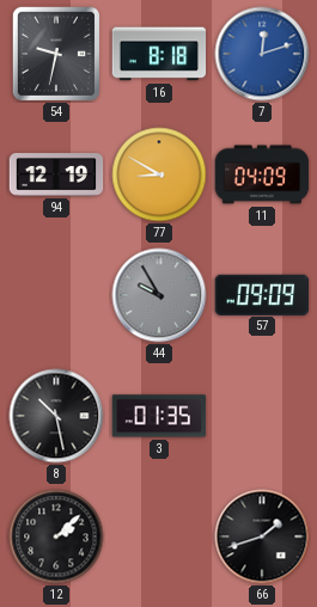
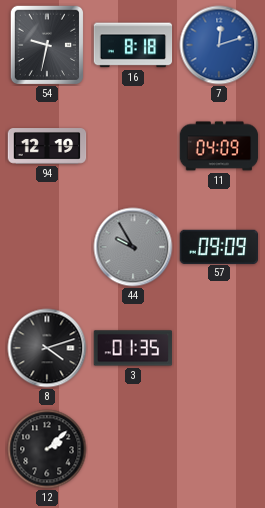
77: 8:50 -> none (159, 174)
8: 10:28 -> 4:12 (47, 348)
66: 1:42 -> none (262, 537)
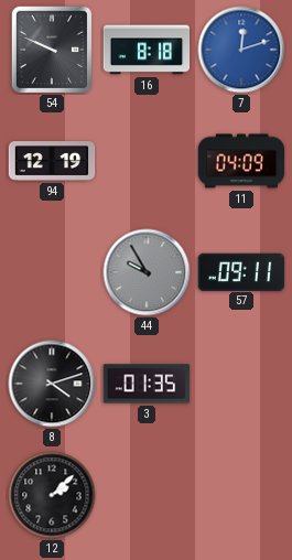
54: 9:32 -> 9:49 (51, 49)
57: 09:09 -> 09:11 (241, 271)
